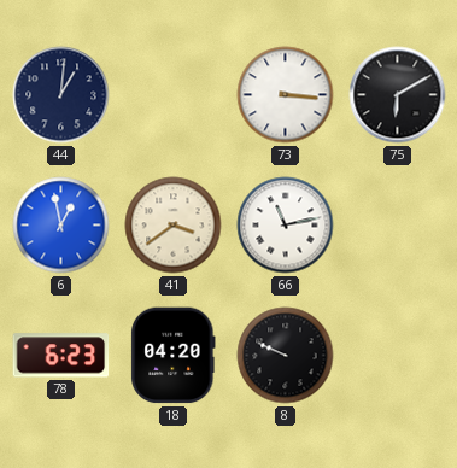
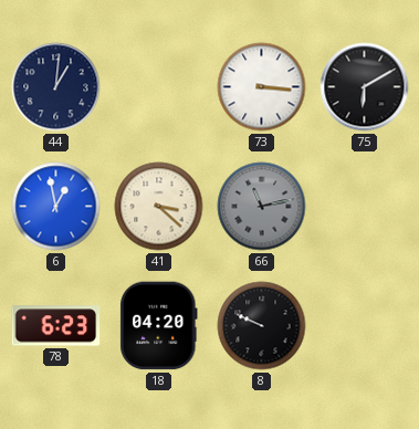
41: 3:39 -> 3:22 (159, 207)
66 dial: white -> grey (262, 207)
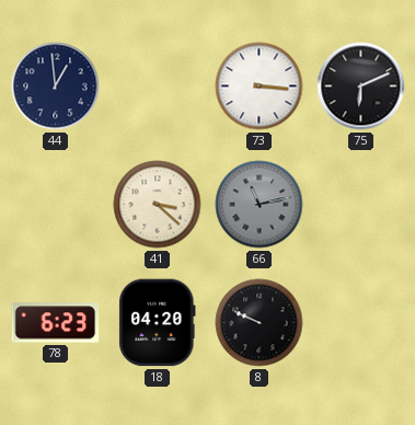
44: 1:01 -> 12:59 (56, 87)
75: 6:10 -> 6:11 (361, 87)
6: 12:58 -> none (56, 207)
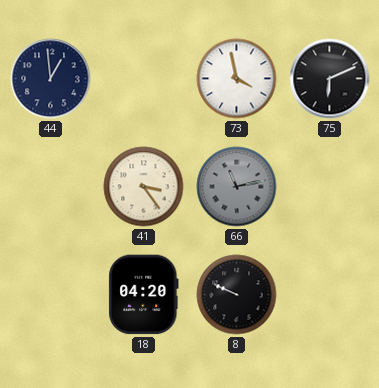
73: 3:16 -> 3:58 (237, 79)
41: 3:22 -> 3:24 (144, 187)
78: 6:23 -> none (56, 323)
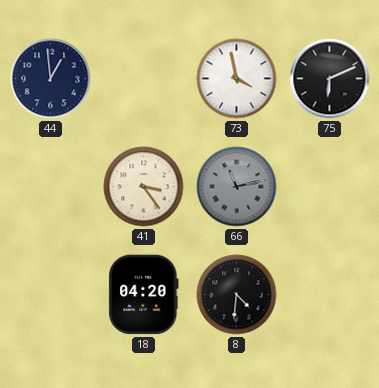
8: 9:49 -> 4:31 (237, 295)
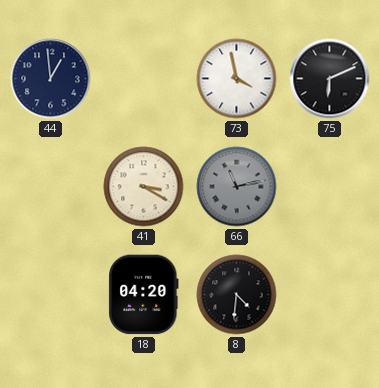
41: 3:24 -> 3:20 (144, 187)
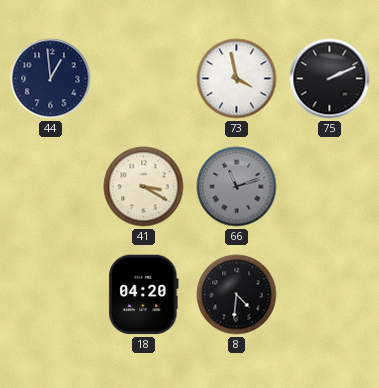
75: 6:11 -> 2:11 (330, 79)
66: 11:13 -> 11:12 (237, 187)
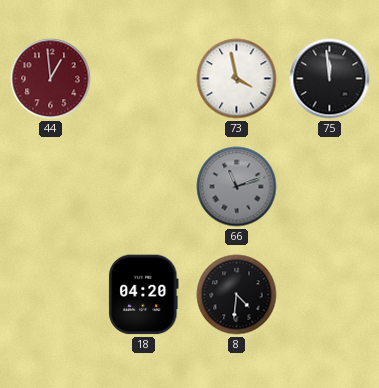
44 dial: navy -> burgundy (51, 79)
75: 2:11 -> 11:59 (330, 79)
41: 3:20 -> none (144, 187)
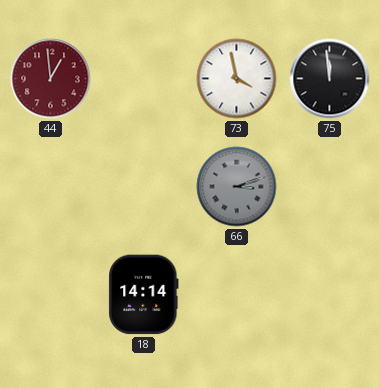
66: 11:12 -> 3:12 (237, 187)
18: 04:20 -> 14:14 (144, 295)
8: 4:31 -> none (237, 295)
